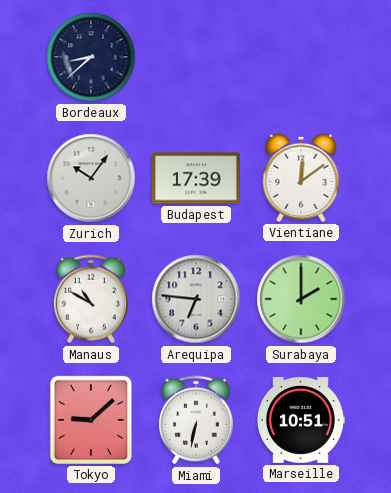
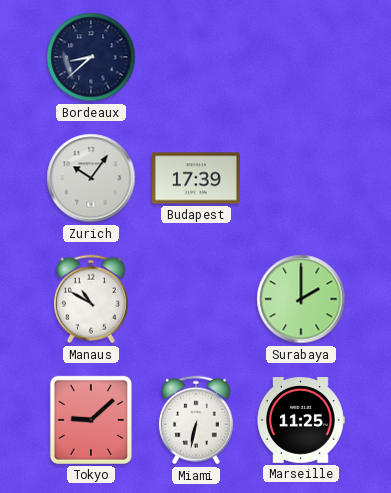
Vientiane: 12:09 -> none (301, 178)
Arequipa: 6:46 -> none (196, 299)
Marseille: 10:51 -> 11:25 (301, 421)
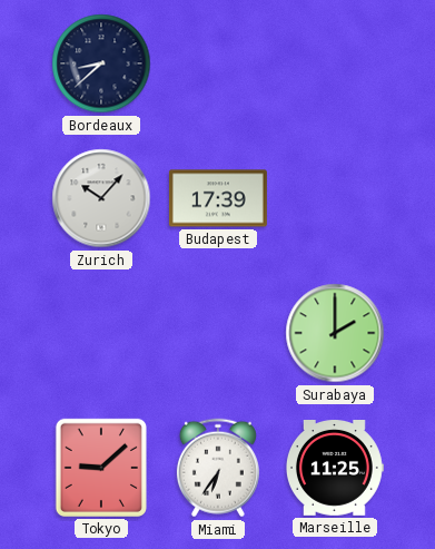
Zurich: 10:06 -> 10:07 (101, 198)
Manaus: 10:50 -> none (91, 299)
Miami: 6:32 -> 6:36 (218, 468)
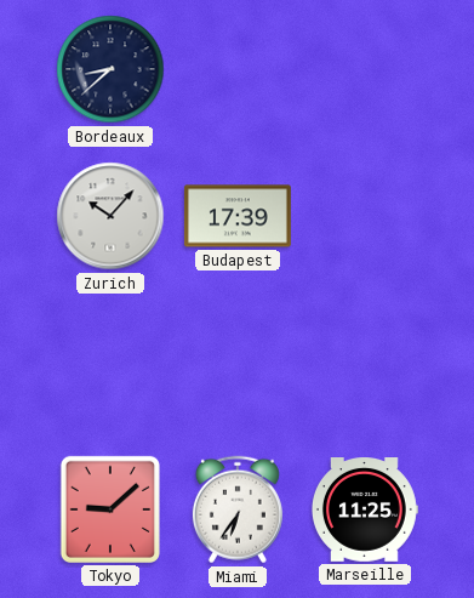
Surabaya: 2:00 -> none (335, 333)
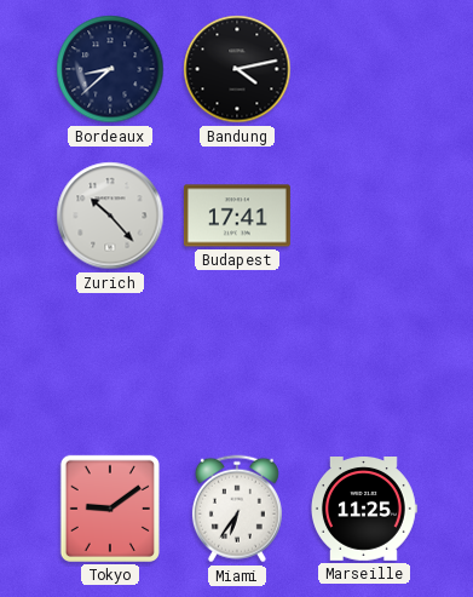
Bandung: none -> 4:13 (237, 69)
Zurich: 10:07 -> 10:23 (110, 216)
Budapest: 17:39 -> 17:41 (237, 216)
Tokyo: 9:08 -> 9:09 (110, 509)
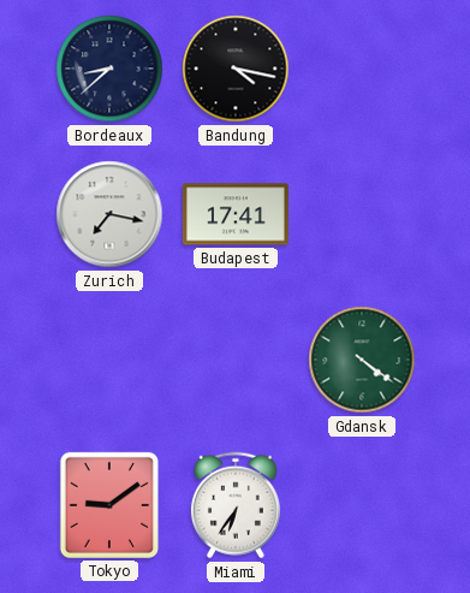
Bandung: 4:13 -> 4:17 (236, 69)
Zurich: 10:23 -> 7:17 (109, 214)
Gdansk: none -> 4:21 (362, 360)
Marseille: 11:25 -> none (364, 510)
